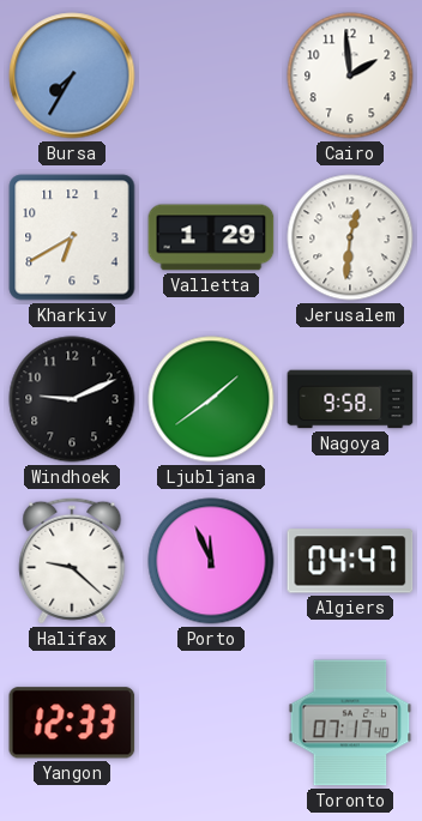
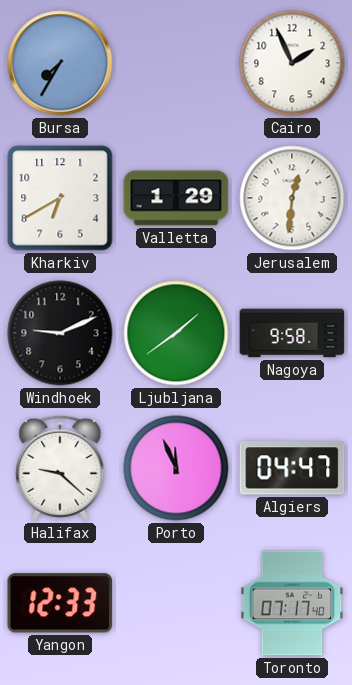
Cairo: 1:59 -> 1:56 (292, 63)
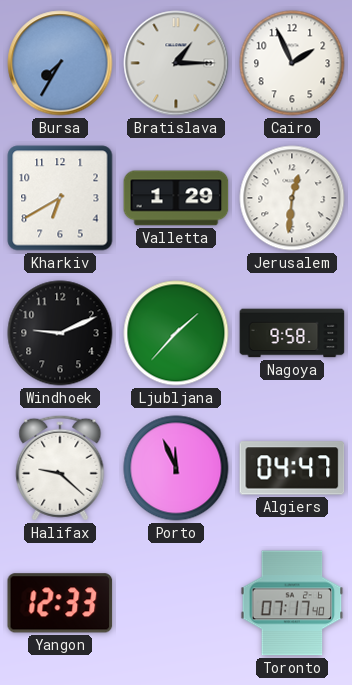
Bratislava: none -> 1:15 (176, 63)
Ljubljana: 1:39 -> 1:37 (176, 333)
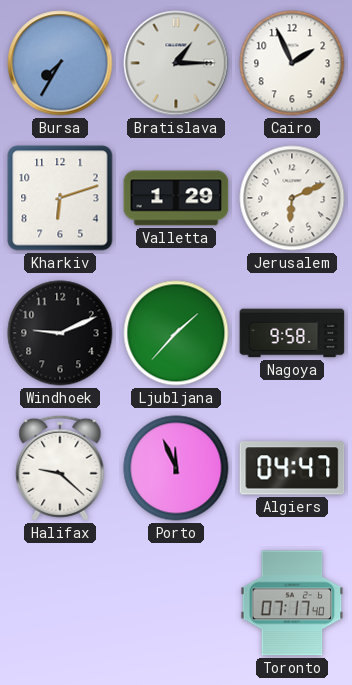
Kharkiv: 6:40 -> 6:12 (60, 198)
Jerusalem: 12:31 -> 6:11 (292, 198)
Yangon: 12:33 -> none (60, 603)
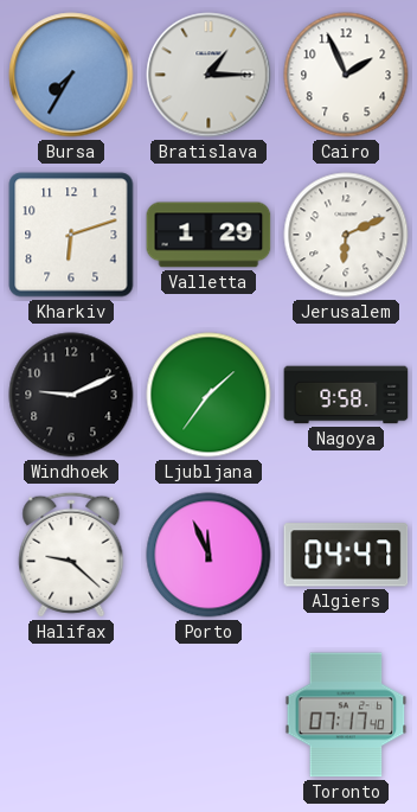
Ljubljana: 1:37 -> 1:36 (208, 395)
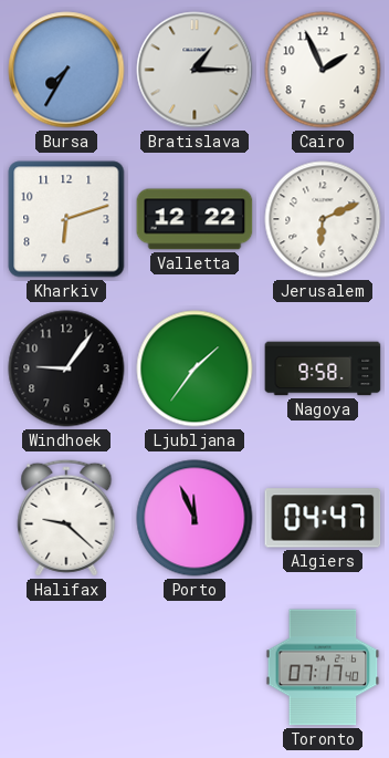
Valletta: 1:29 -> 12:22 (195, 219)
Windhoek: 9:11 -> 9:06 (66, 368)
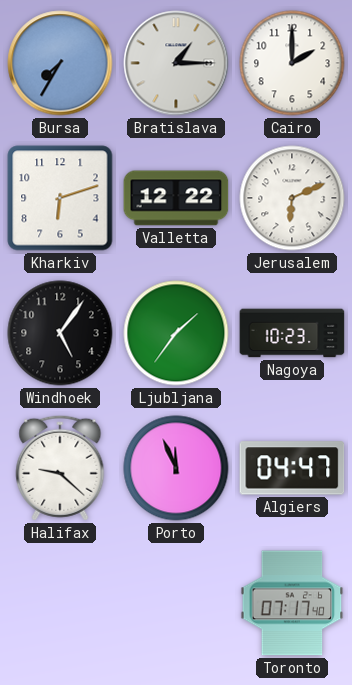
Cairo: 1:56 -> 2:00 (292, 63)
Windhoek: 9:06 -> 5:06 (60, 333)
Nagoya: 9:58 -> 10:23 (292, 333)
